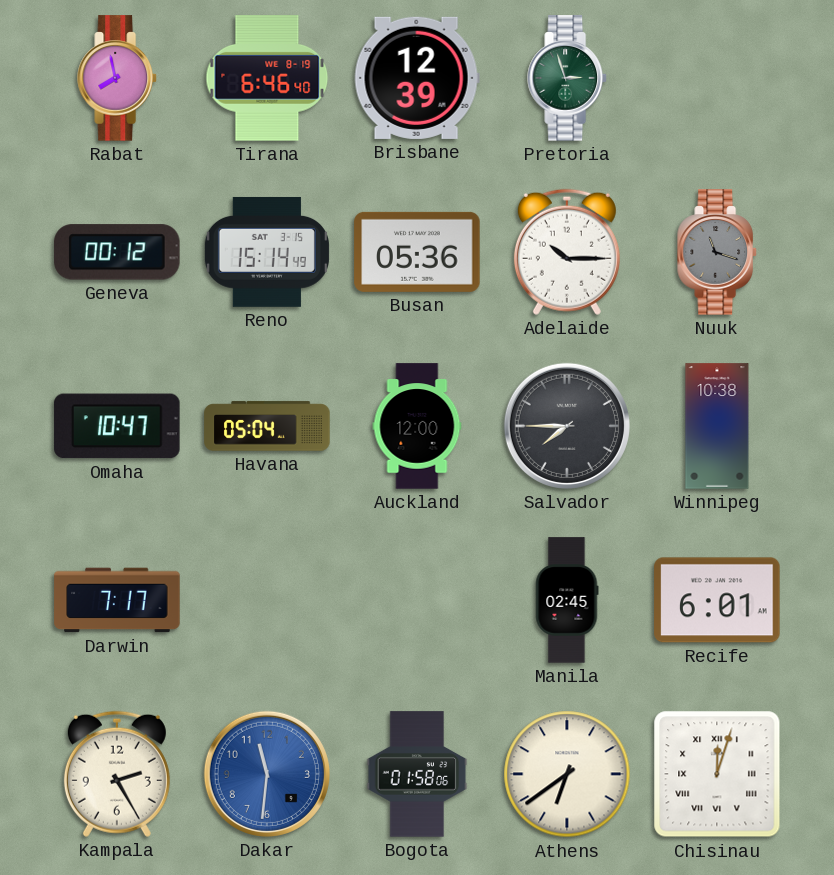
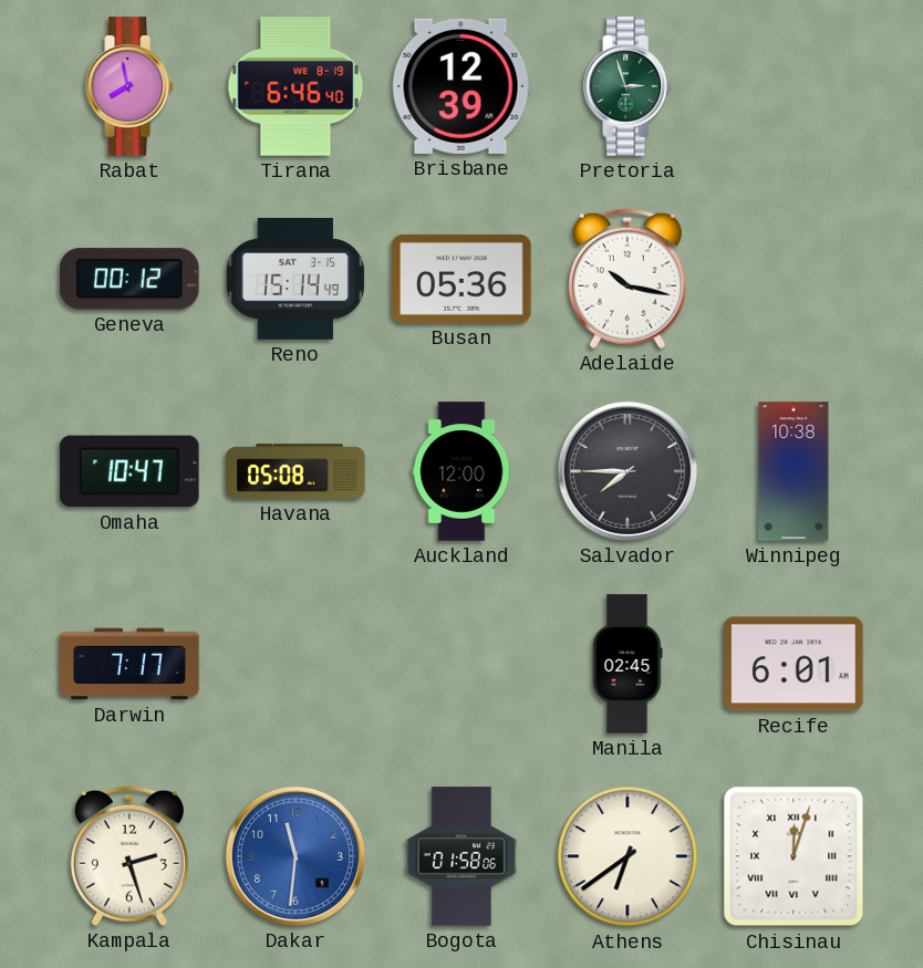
Adelaide: 10:15 -> 10:17 (628, 279)
Nuuk: 11:18 -> none (717, 252)
Havana: 05:04 -> 05:08 (295, 471)
Kampala: 2:25 -> 2:27 (129, 856)
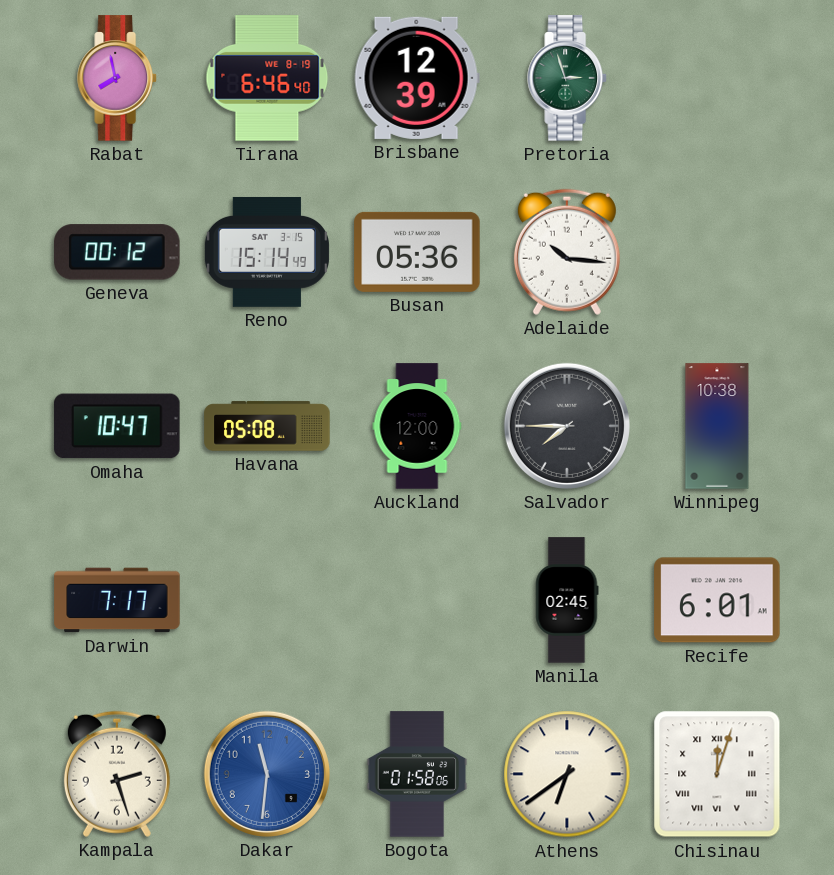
Adelaide: 10:17 -> 10:16 (567, 252)
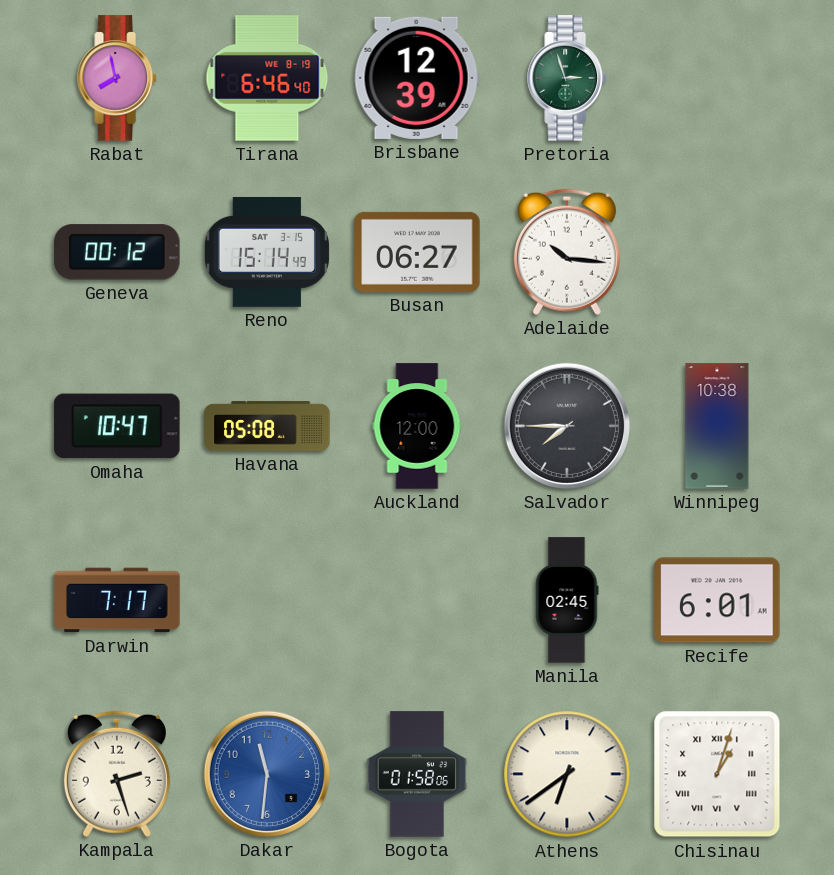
Busan: 05:36 -> 06:27 (417, 252)
Chisinau: 12:03 -> 1:03 (717, 774)
